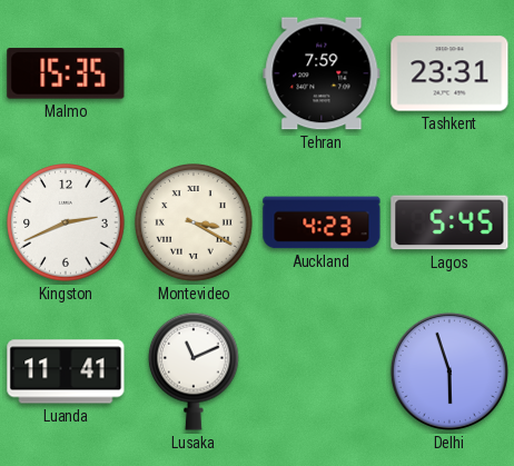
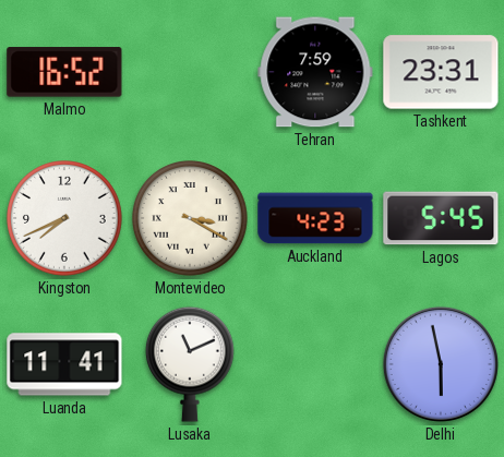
Malmo: 15:35 -> 16:52 (64, 72)
Kingston: 2:41 -> 7:41 (65, 219)
Delhi: 5:57 -> 5:58 (441, 364)
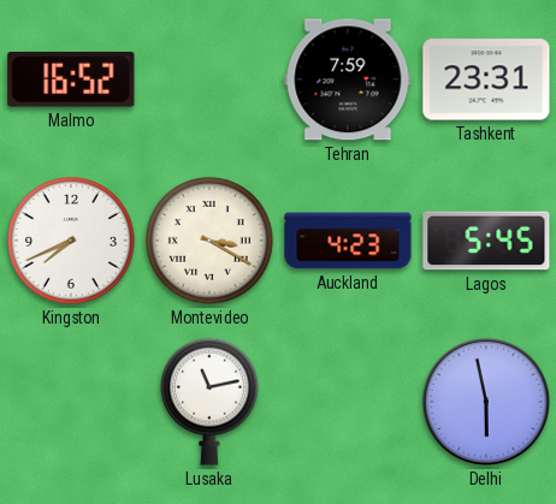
Luanda: 11:41 -> none (64, 364)
Lusaka: 11:11 -> 11:13 (209, 402)
